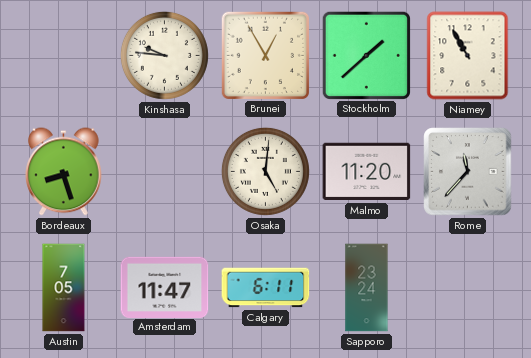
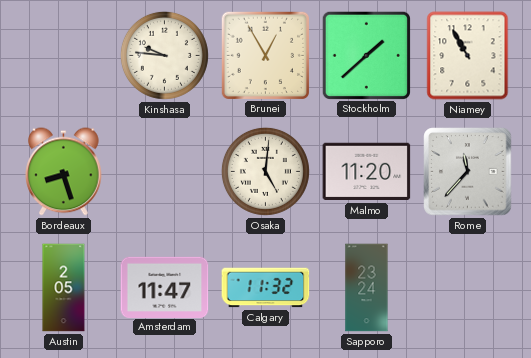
Austin: 7:05 -> 2:05 (64, 288)
Calgary: 6:11 -> 11:32 (266, 288)
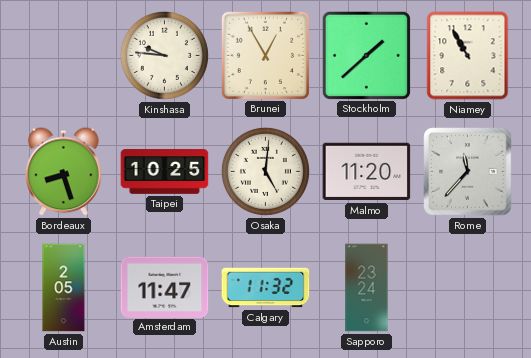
Taipei: none -> 10:25 (165, 172)
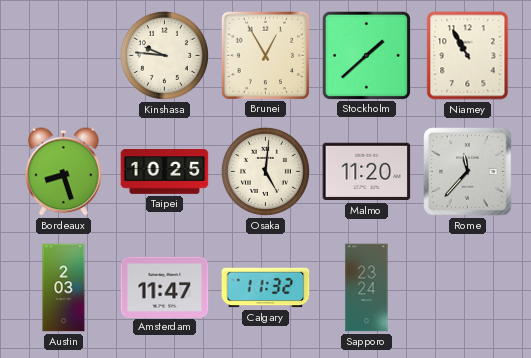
Austin: 2:05 -> 2:03 (64, 288)
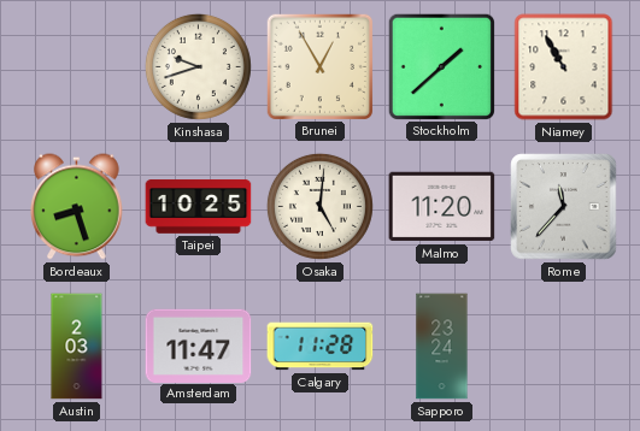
Kinshasa: 9:46 -> 9:42 (198, 66)
Calgary: 11:32 -> 11:28 (321, 347)
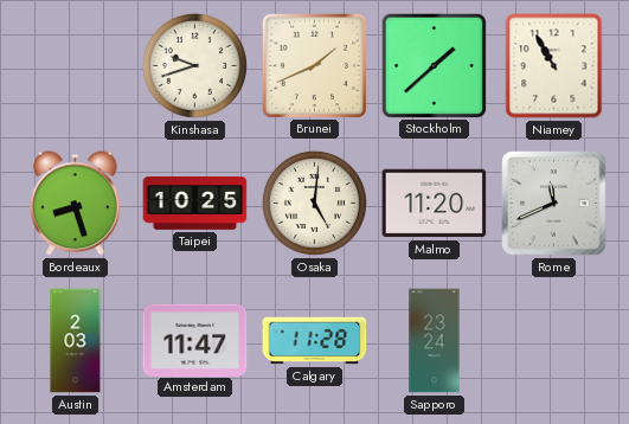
Brunei: 12:55 -> 1:41 (314, 65)
Rome: 11:37 -> 11:41 (554, 204)
